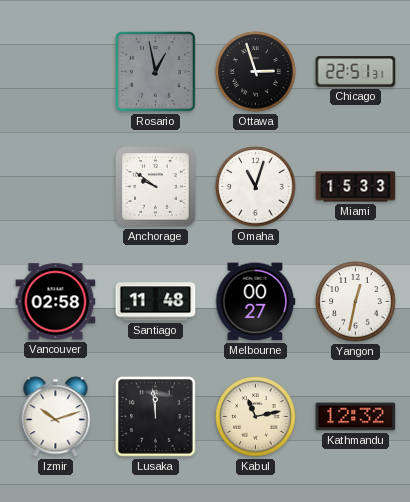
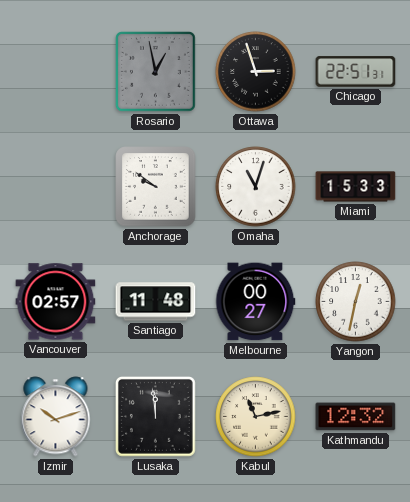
Vancouver: 02:58 -> 02:57 (56, 302)
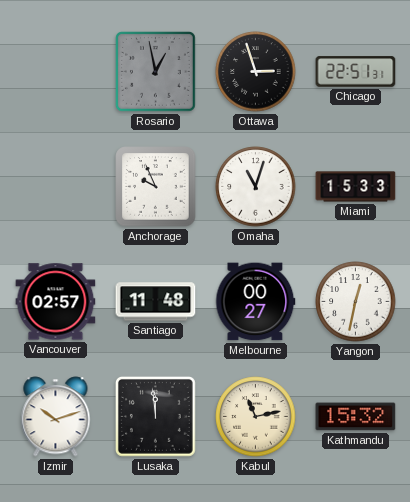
Anchorage: 9:51 -> 9:56 (156, 187)
Kathmandu: 12:32 -> 15:32 (356, 417)
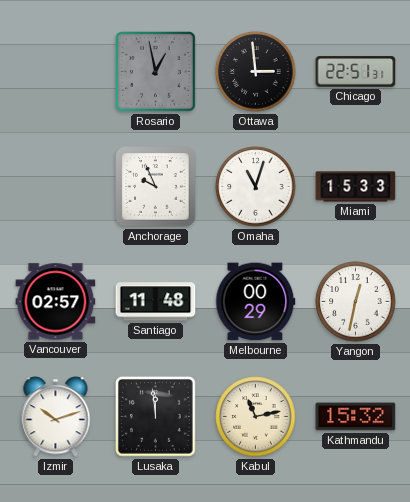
Ottawa: 2:57 -> 2:59 (256, 72)
Melbourne: 00:27 -> 00:29 (256, 302)
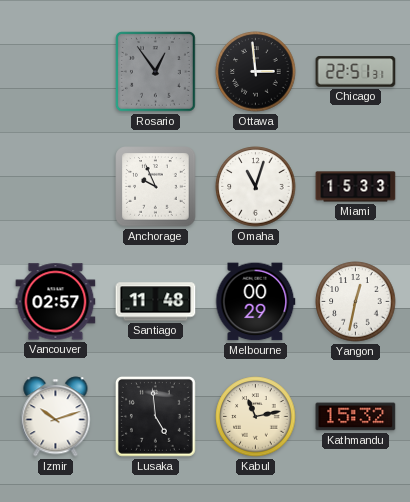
Rosario: 12:58 -> 12:54 (155, 72)
Lusaka: 11:59 -> 4:59 (155, 417)
